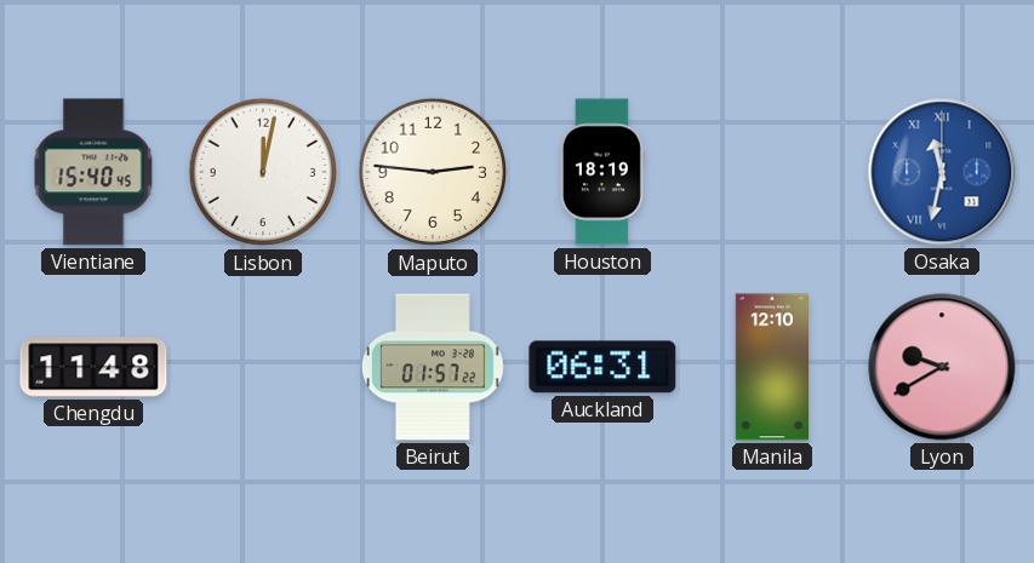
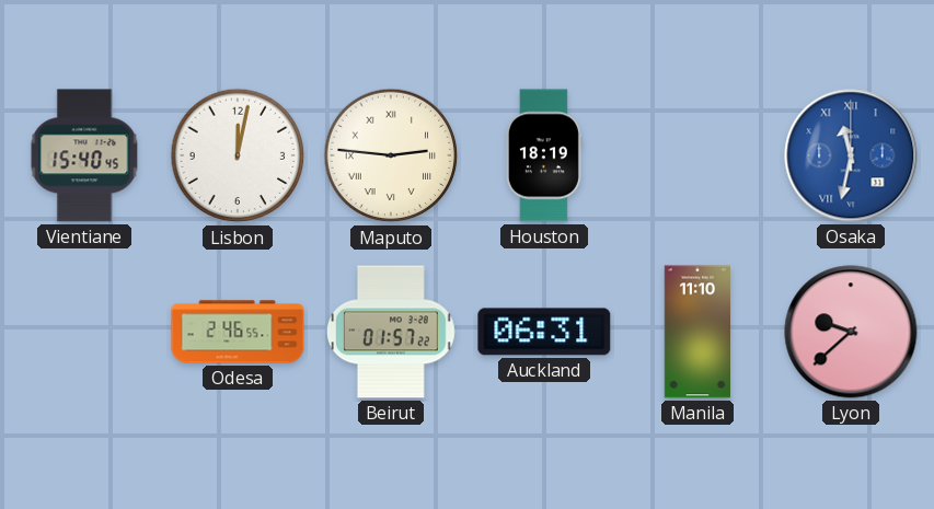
Maputo numerals: Arabic -> Roman (391, 155)
Chengdu: 11:48 -> none (93, 367)
Odesa: none -> 2:46 (238, 332)
Manila: 12:10 -> 11:10 (697, 332)
Lyon: 9:40 -> 9:38 (851, 332)
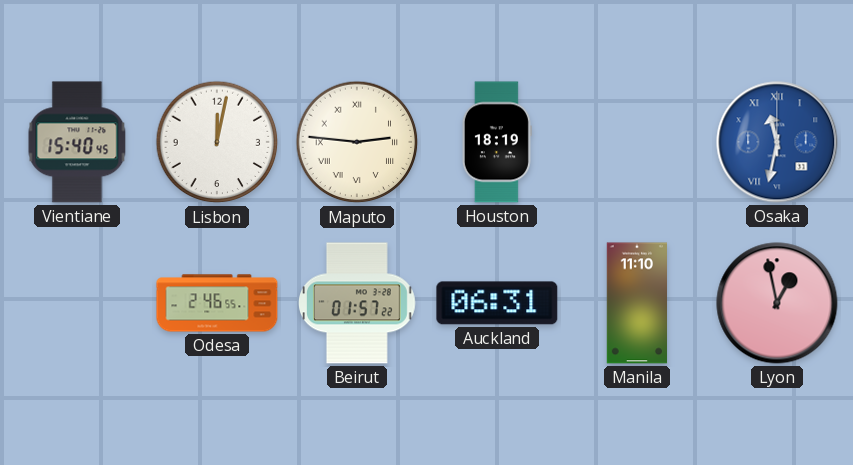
Lyon: 9:38 -> 12:58 (777, 303)
